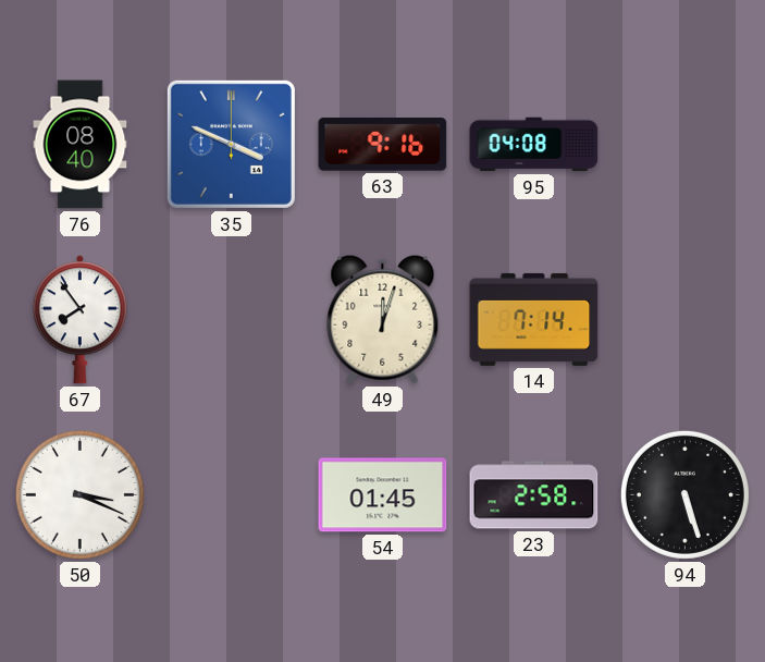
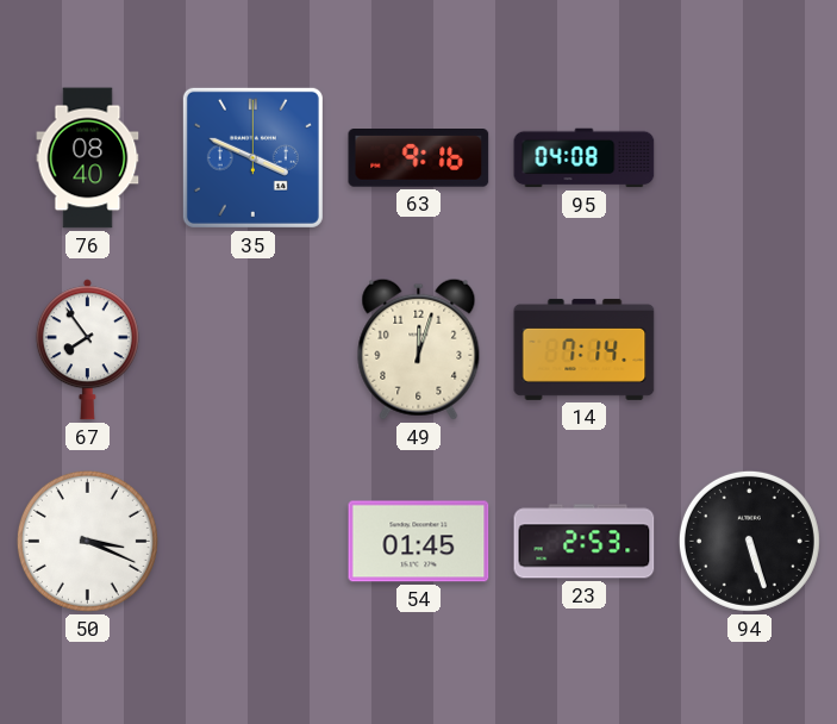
23: 2:58 -> 2:53 (585, 542)
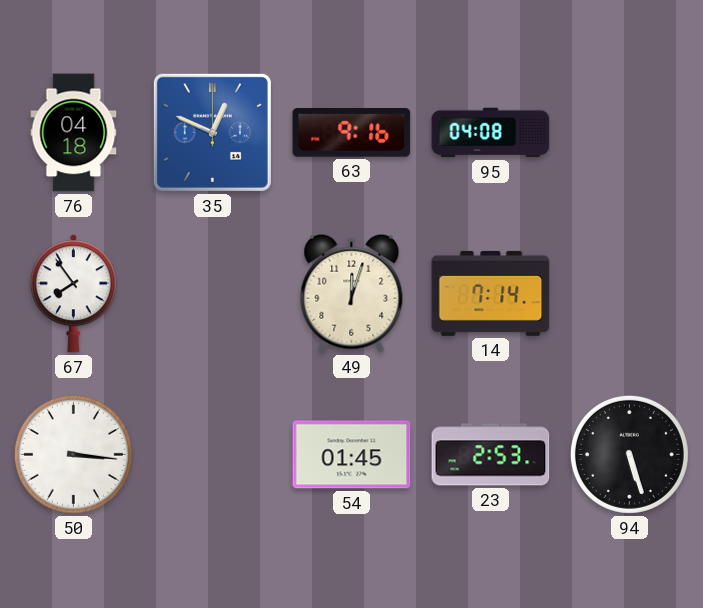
76: 08:40 -> 04:18 (74, 133)
35: 3:49 -> 12:49 (212, 132)
50: 3:19 -> 3:16 (73, 454)
